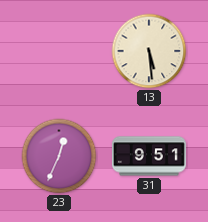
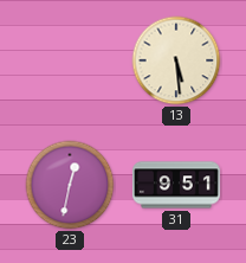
23: 12:34 -> 12:32 (70, 185)
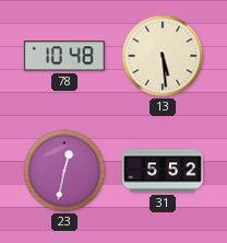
78: none -> 10:48 (64, 56)
31: 9:51 -> 5:52 (163, 171)
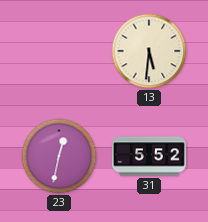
78: 10:48 -> none (64, 56)
13: 5:29 -> 5:31 (149, 51)
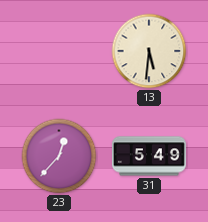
23: 12:32 -> 12:37 (59, 156)
31: 5:52 -> 5:49 (149, 156)
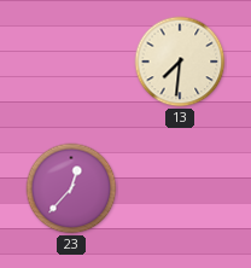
13: 5:31 -> 7:31 (180, 62)
31: 5:49 -> none (149, 156)
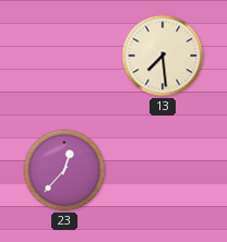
13: 7:31 -> 7:29 (163, 56)
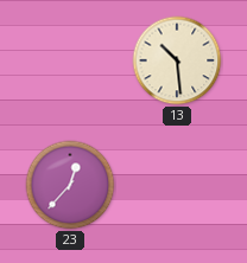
13: 7:29 -> 10:29 (177, 60)
